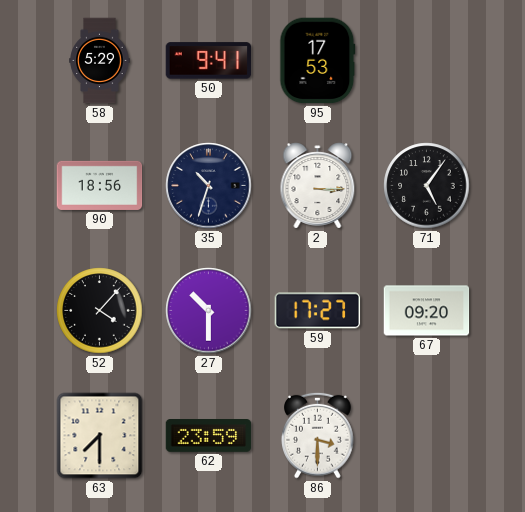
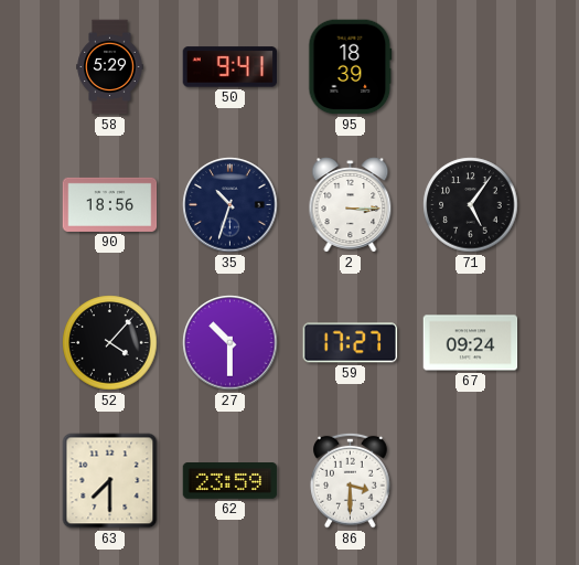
95: 17:53 -> 18:39 (351, 67)
67: 09:20 -> 09:24 (471, 343)
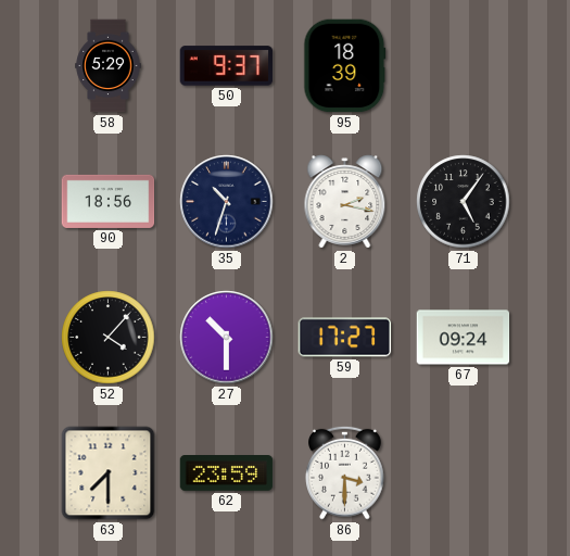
50: 9:41 -> 9:37 (227, 66)
2: 3:15 -> 2:17 (345, 202)
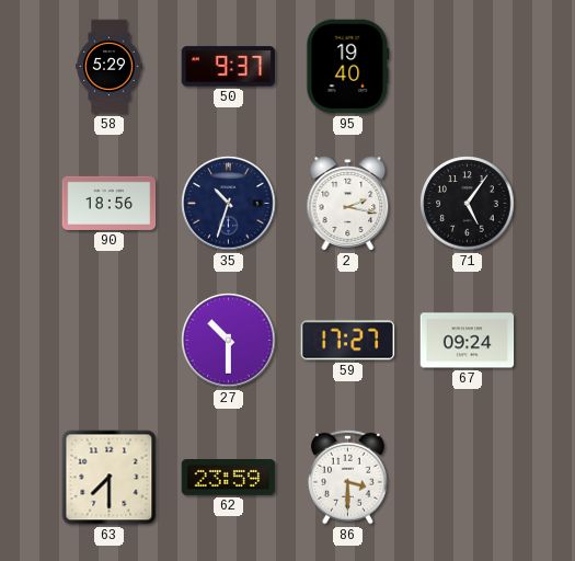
95: 18:39 -> 19:40 (348, 67)
52: 4:07 -> none (109, 338)
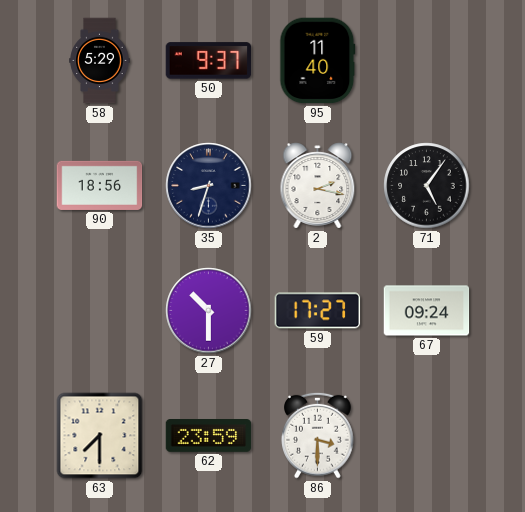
95: 19:40 -> 11:40 (318, 61)
35: 10:33 -> 8:33 (209, 186)
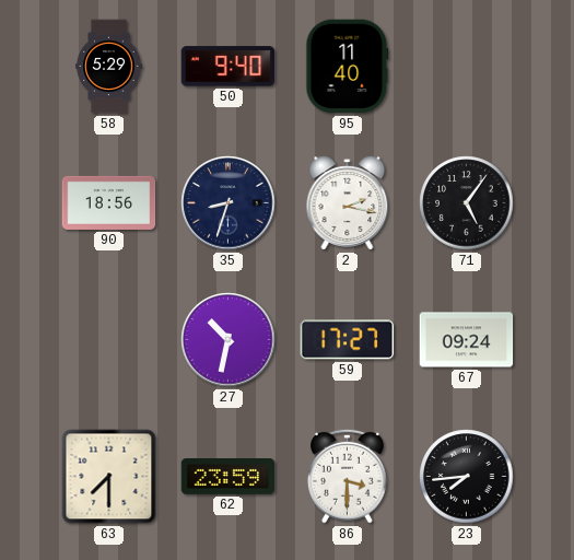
50: 9:37 -> 9:40 (229, 67)
27: 10:30 -> 10:32 (229, 340)
23: none -> 7:44 (467, 477)
